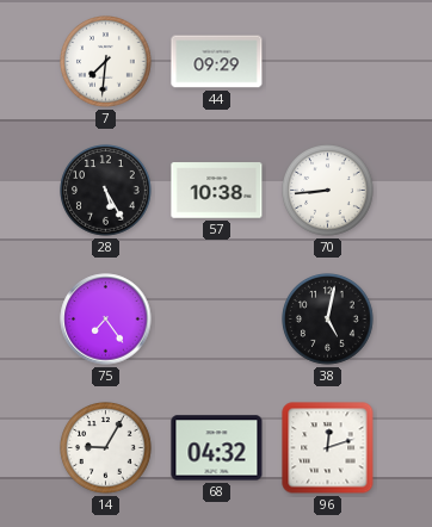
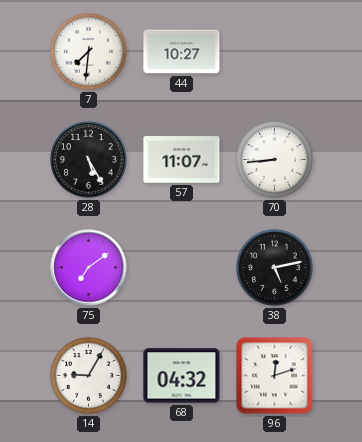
44: 09:29 -> 10:27 (182, 52)
57: 10:38 -> 11:07 (182, 160)
75: 7:24 -> 7:09 (89, 268)
38: 5:02 -> 5:13 (275, 268)
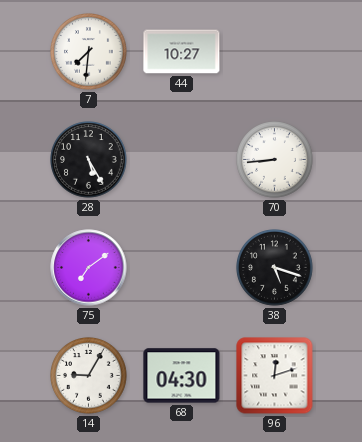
57: 11:07 -> none (182, 160)
38: 5:13 -> 5:18 (275, 268)
68: 04:32 -> 04:30 (182, 376)
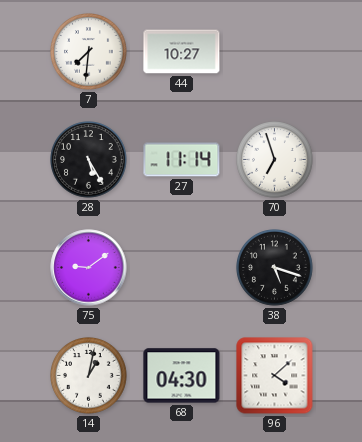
27: none -> 11:14 (182, 160)
70: 8:44 -> 6:57 (275, 160)
75: 7:09 -> 9:09 (89, 268)
14: 9:05 -> 1:02 (89, 376)
96: 12:12 -> 4:08 (275, 376)
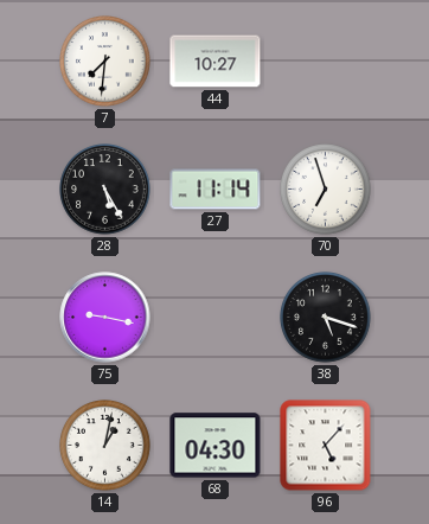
75: 9:09 -> 9:17 (105, 318)
96: 4:08 -> 5:07 (326, 446)
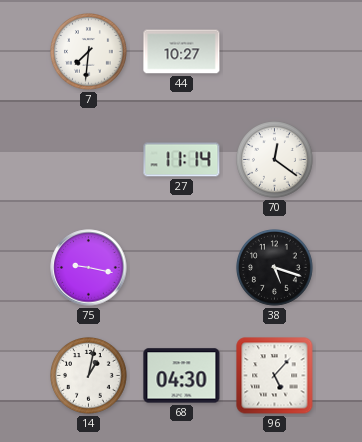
28: 5:25 -> none (105, 190)
70: 6:57 -> 12:21 (275, 160)
